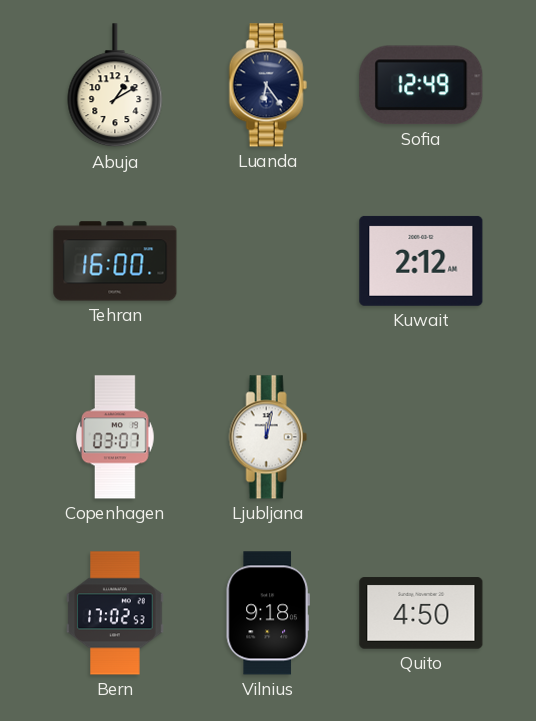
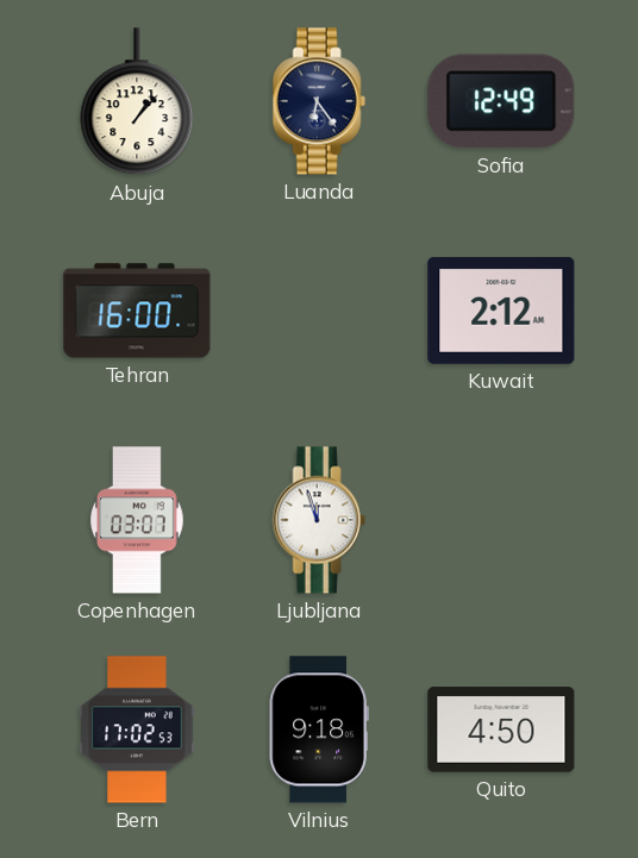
Abuja: 1:10 -> 1:07 (137, 102)
Ljubljana: 12:02 -> 11:57 (319, 520)
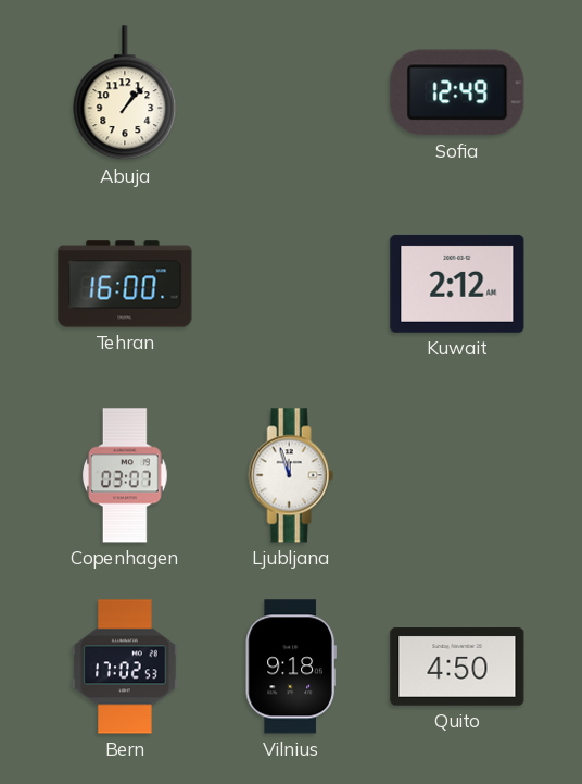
Luanda: 6:24 -> none (319, 101)
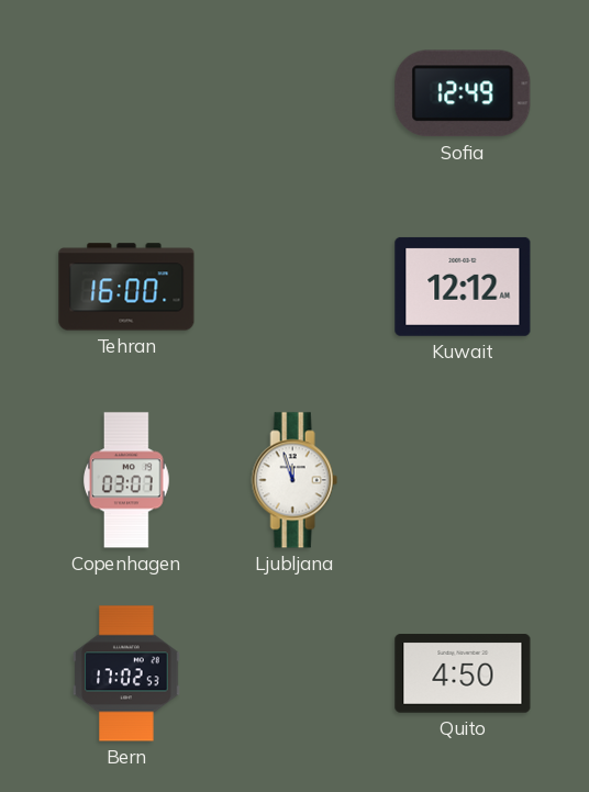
Abuja: 1:07 -> none (125, 94)
Kuwait: 2:12 -> 12:12 (463, 287)
Vilnius: 9:18 -> none (291, 667)
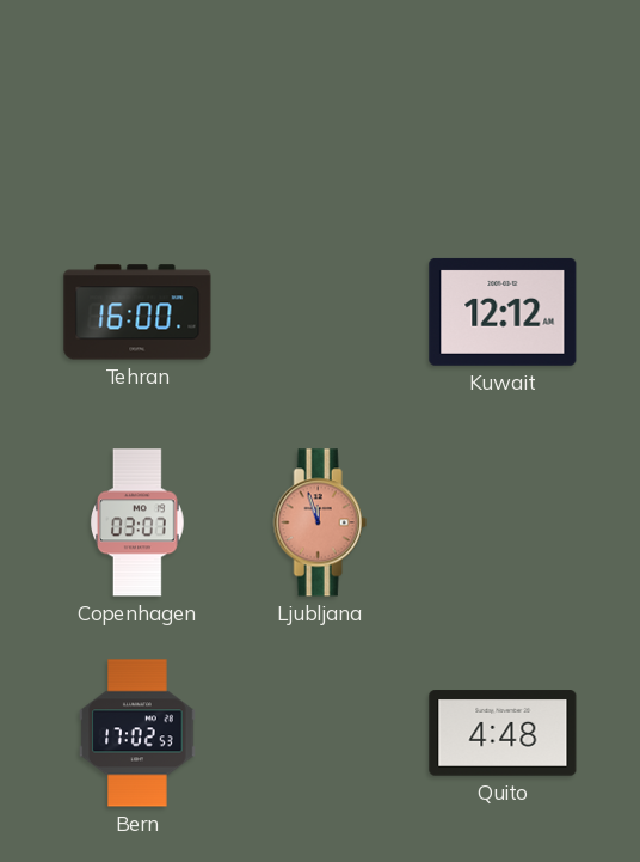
Sofia: 12:49 -> none (463, 93)
Ljubljana dial: white -> salmon (320, 522)
Quito: 4:50 -> 4:48 (503, 733)
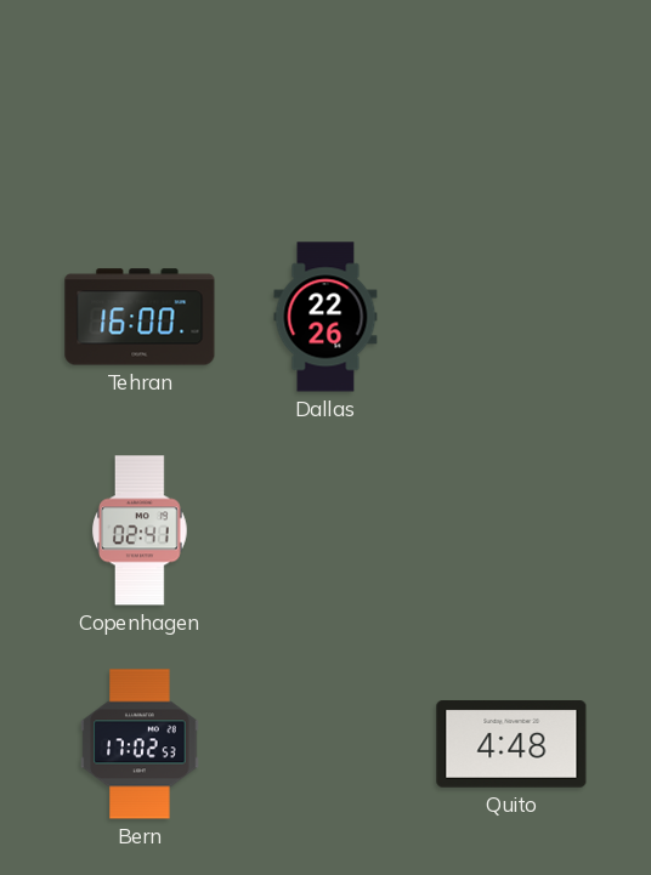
Dallas: none -> 22:26 (325, 317)
Kuwait: 12:12 -> none (503, 312)
Copenhagen: 03:07 -> 02:41 (141, 530)
Ljubljana: 11:57 -> none (320, 522)
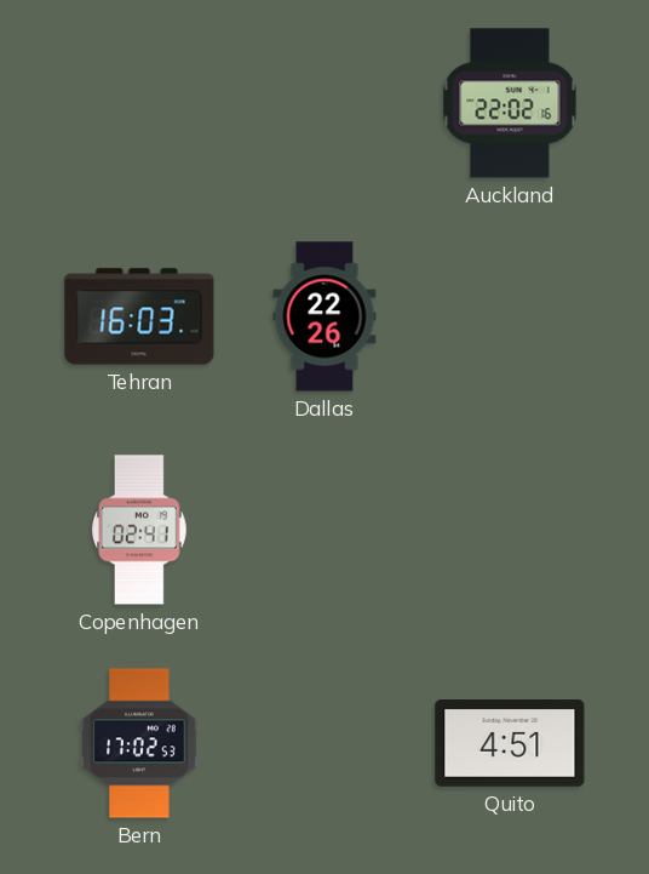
Auckland: none -> 22:02 (510, 103)
Tehran: 16:00 -> 16:03 (139, 316)
Quito: 4:48 -> 4:51 (510, 743)
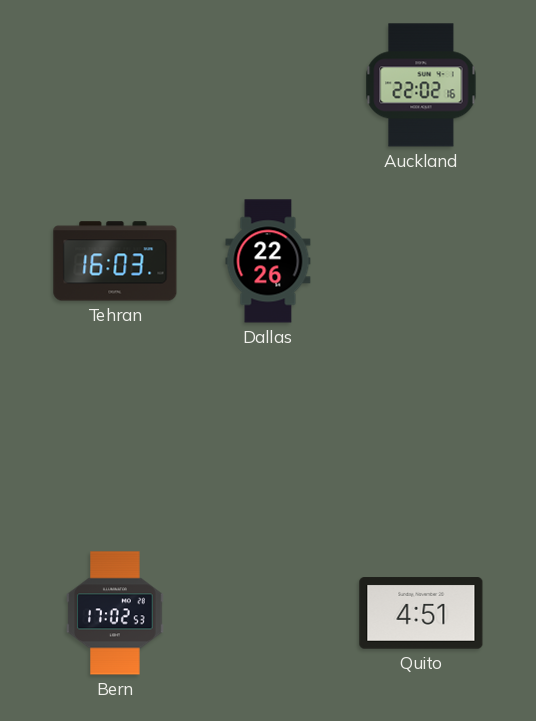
Copenhagen: 02:41 -> none (140, 530)
